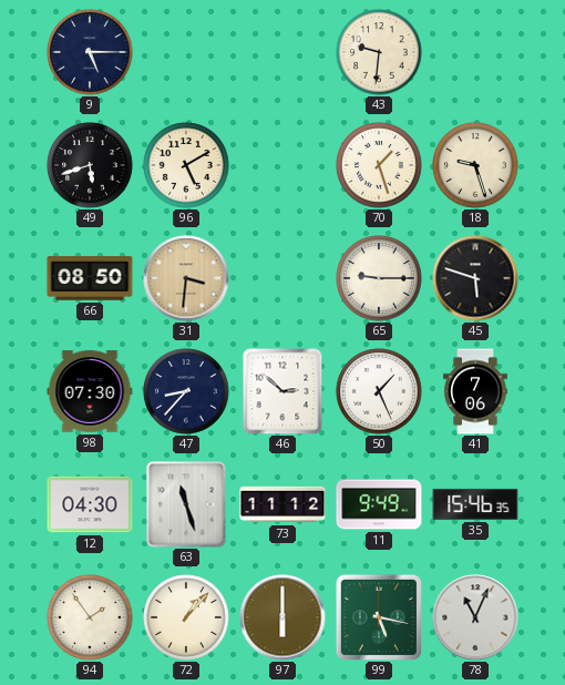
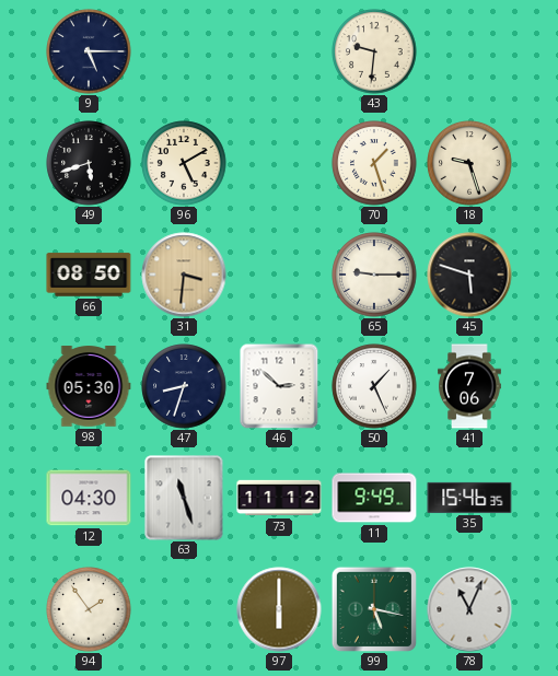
98: 07:30 -> 05:30 (89, 386)
47: 8:37 -> 8:33 (184, 386)
72: 1:07 -> none (186, 617)
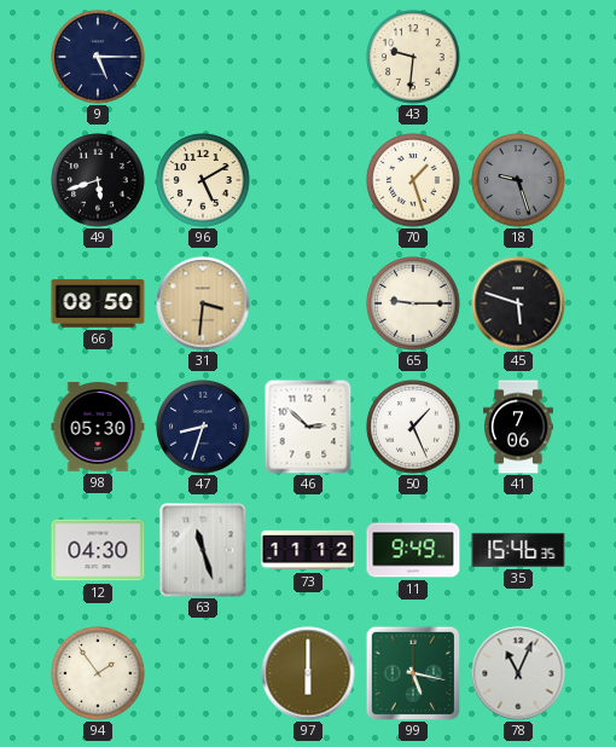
18 dial: cream -> grey (518, 180)
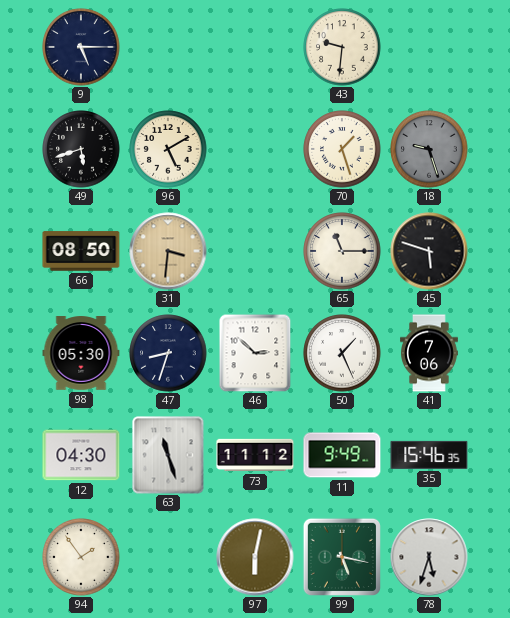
65: 9:15 -> 11:15 (342, 251)
97: 6:00 -> 6:02 (255, 557)
78: 11:04 -> 5:33 (429, 557)
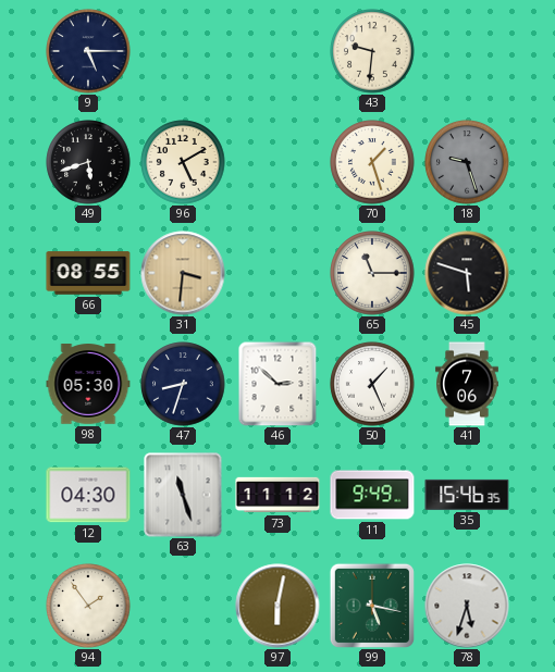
66: 08:50 -> 08:55 (88, 273)
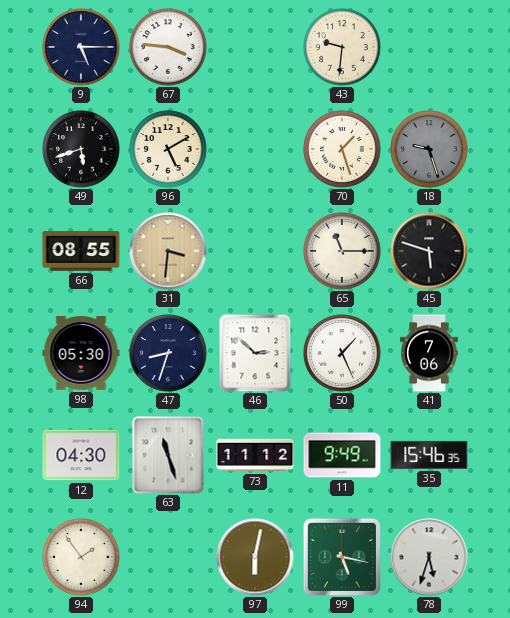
67: none -> 3:46 (168, 47)
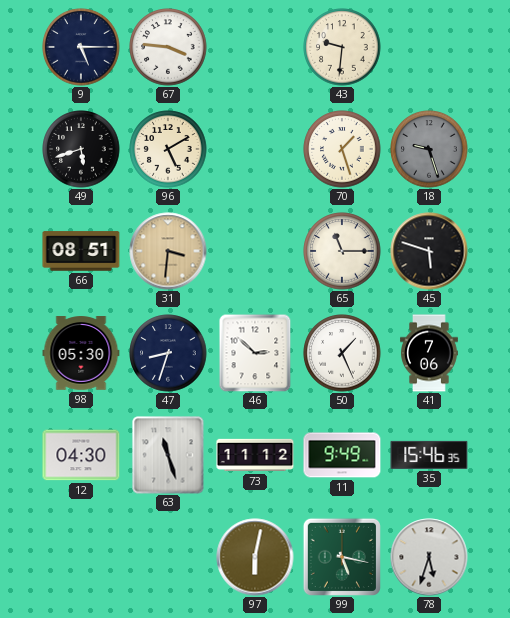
66: 08:55 -> 08:51 (81, 251)
94: 1:54 -> none (81, 557)
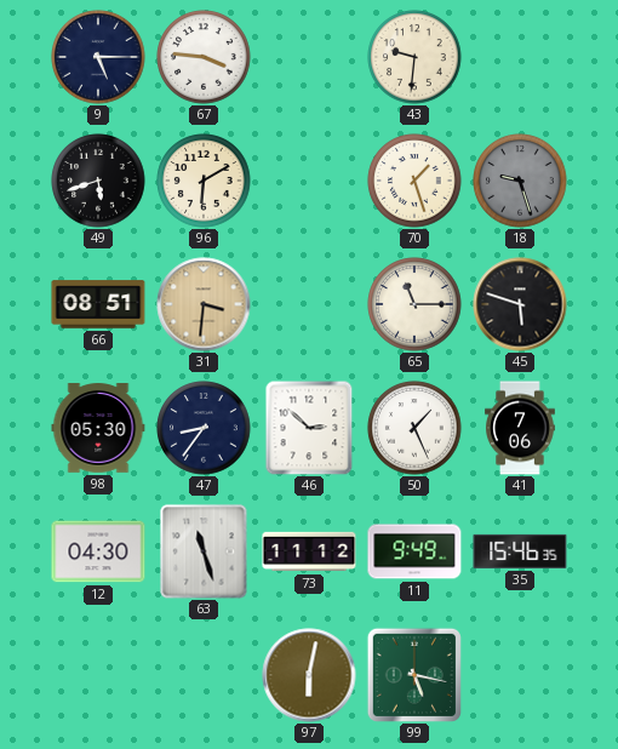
96: 5:10 -> 6:10 (204, 181)
47: 8:33 -> 8:36 (204, 428)
78: 5:33 -> none (429, 557)
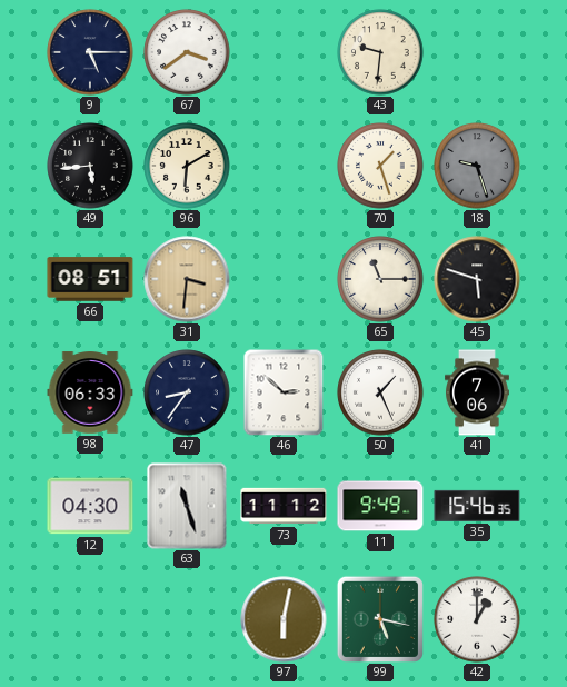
67: 3:46 -> 3:39 (187, 52)
49: 5:42 -> 5:44 (90, 166)
98: 05:30 -> 06:33 (90, 392)
42: none -> 1:00 (477, 619)
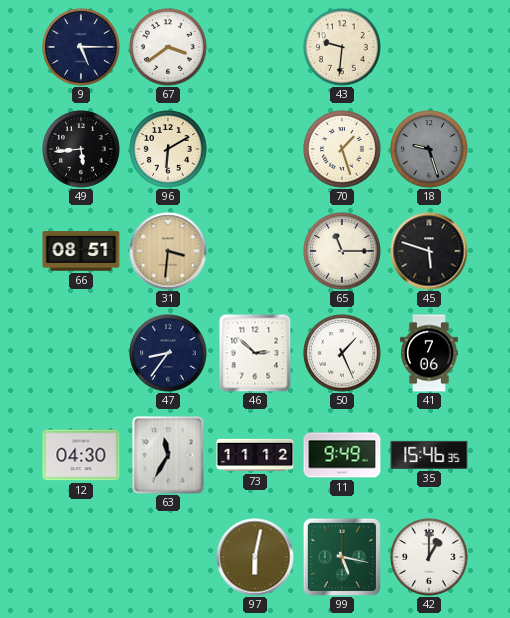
98: 06:33 -> none (90, 392)
63: 11:27 -> 11:35 (168, 455)
